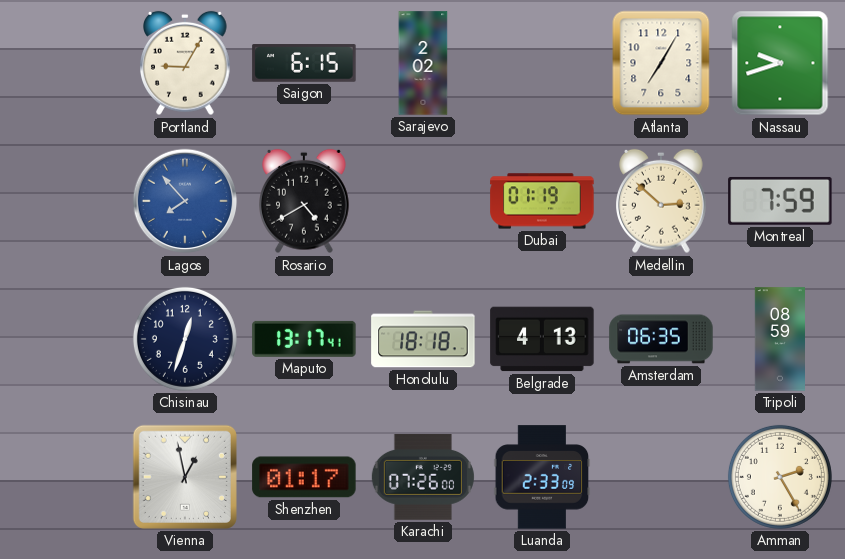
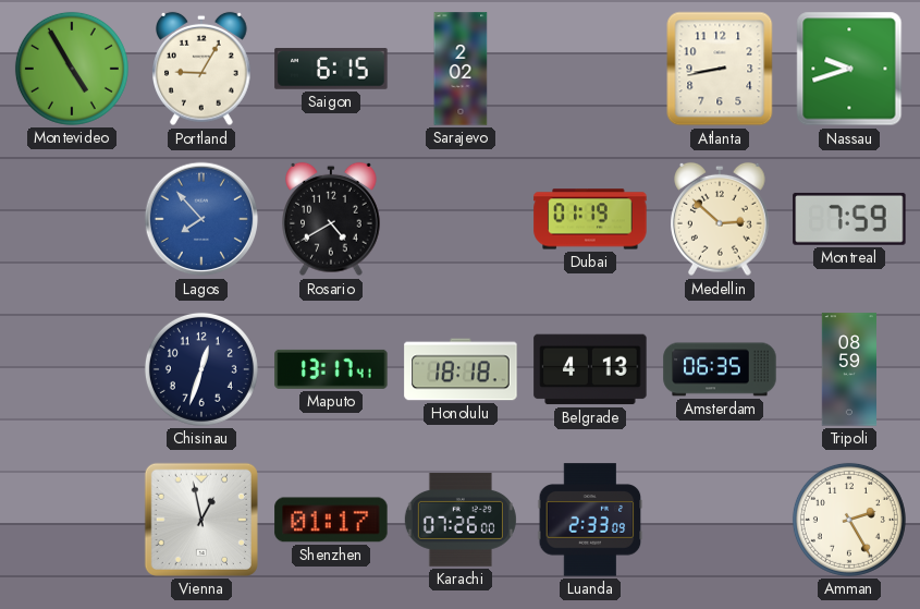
Montevideo: none -> 4:55 (72, 69)
Atlanta: 7:05 -> 8:43 (720, 69)
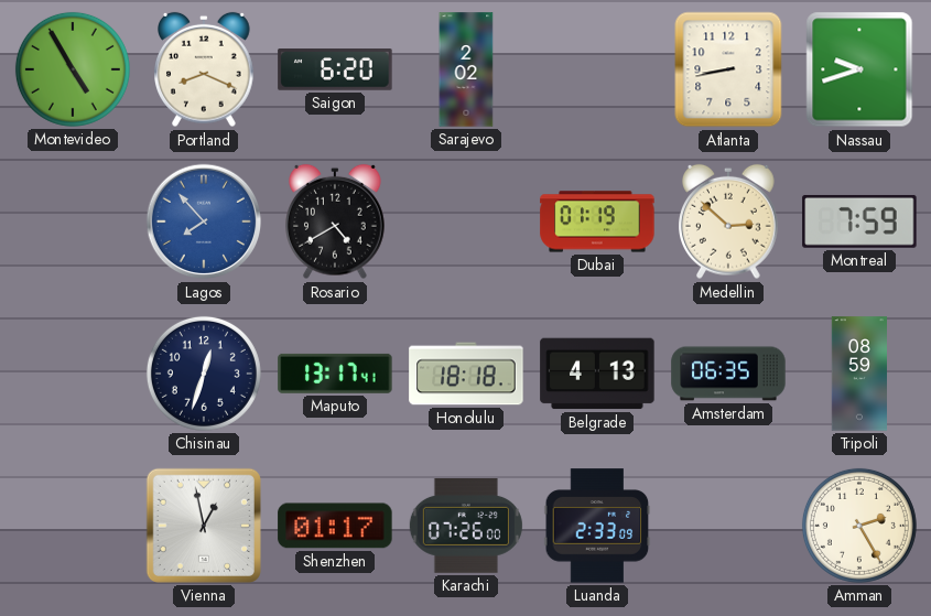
Portland: 9:05 -> 8:19 (205, 69)
Saigon: 6:15 -> 6:20 (335, 69)
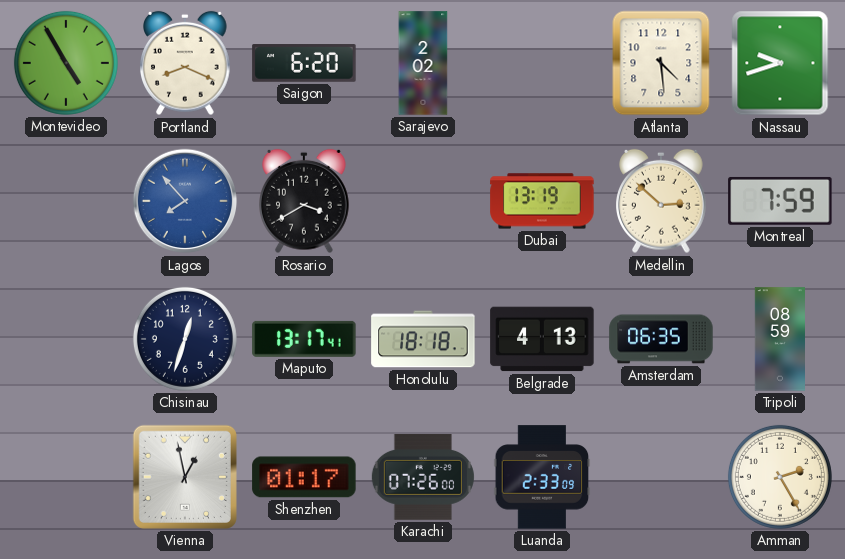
Atlanta: 8:43 -> 4:29 (661, 63)
Rosario: 4:40 -> 3:40 (305, 201)
Dubai: 01:19 -> 13:19 (542, 201)
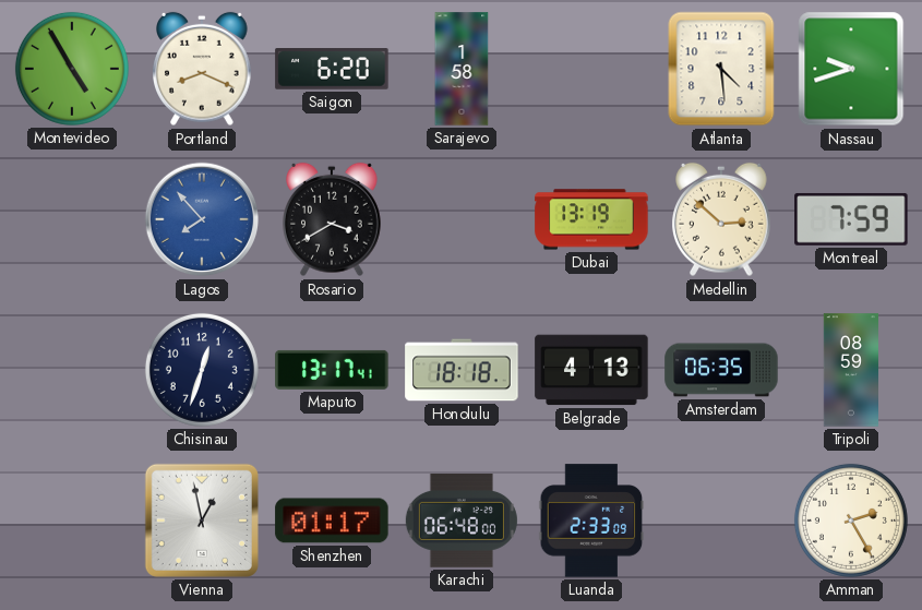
Sarajevo: 2:02 -> 1:58 (462, 69)
Karachi: 07:26 -> 06:48 (462, 521)
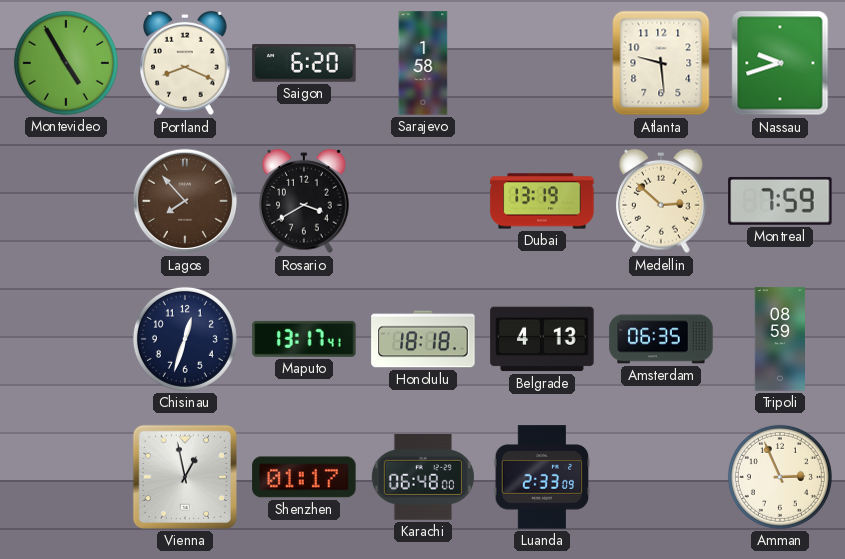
Atlanta: 4:29 -> 9:29 (661, 63)
Lagos dial: blue -> brown (185, 201)
Amman: 2:25 -> 2:56 (780, 477)
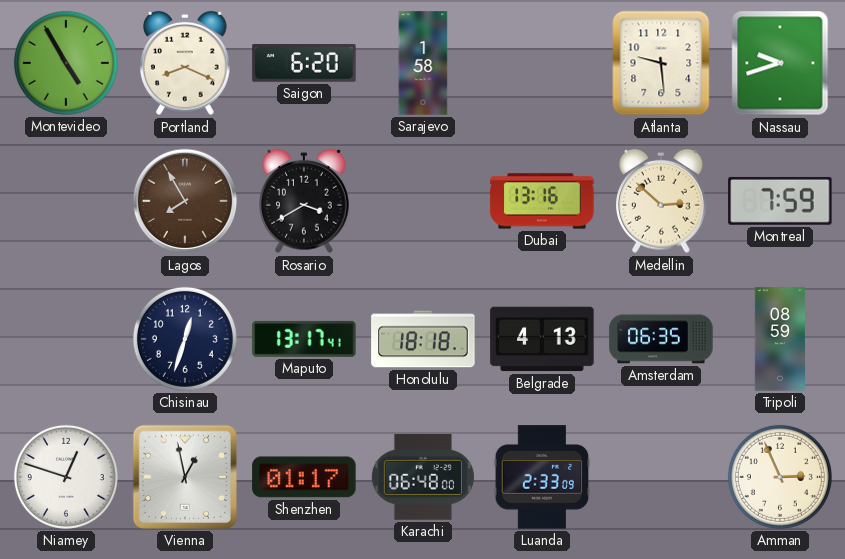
Lagos: 7:53 -> 7:55 (185, 201)
Dubai: 13:19 -> 13:16 (542, 201)
Niamey: none -> 12:48 (66, 477)
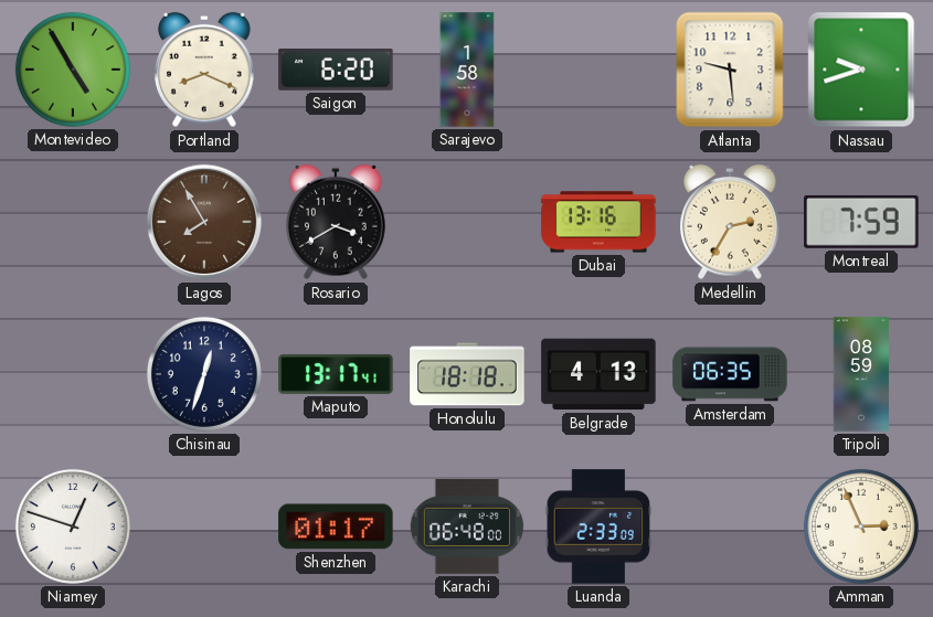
Medellin: 2:52 -> 2:35 (731, 222)
Vienna: 12:58 -> none (185, 477)
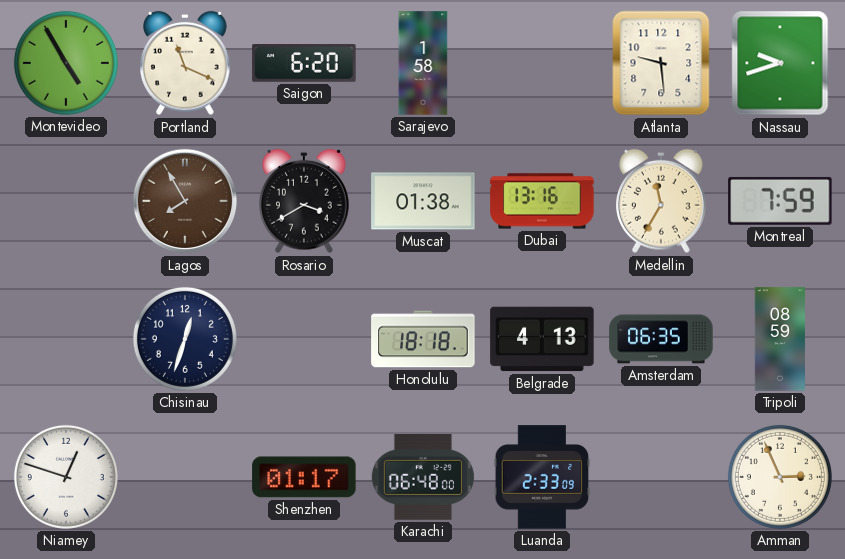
Portland: 8:19 -> 11:19 (186, 63)
Muscat: none -> 01:38 (423, 201)
Medellin: 2:35 -> 11:35 (662, 201)
Maputo: 13:17 -> none (336, 374)
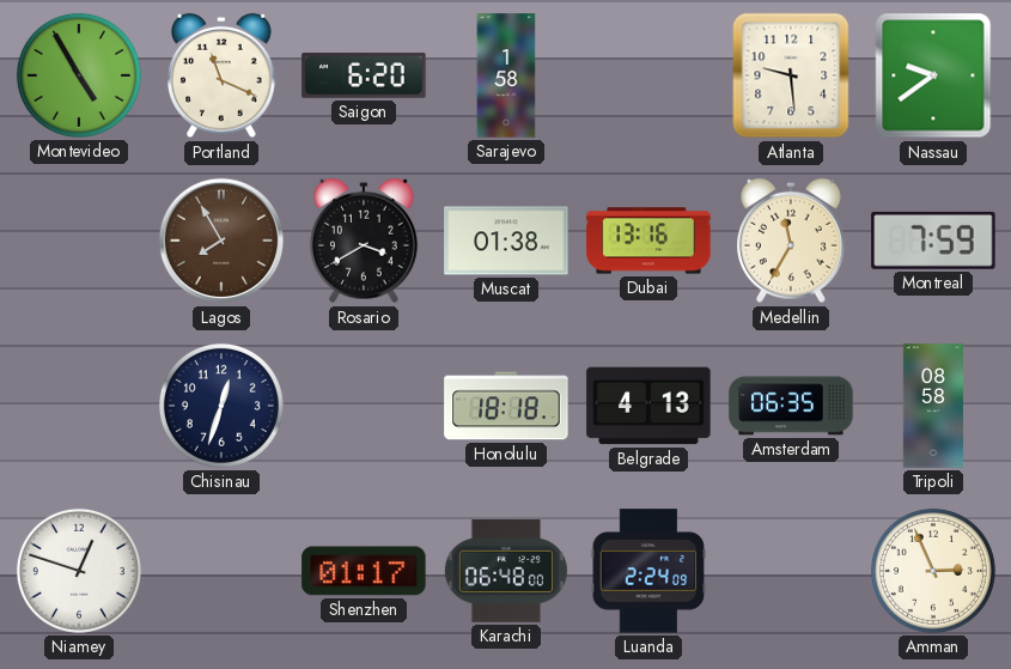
Nassau: 9:42 -> 9:39 (933, 75)
Tripoli: 08:59 -> 08:58 (932, 406)
Luanda: 2:33 -> 2:24 (648, 571)
